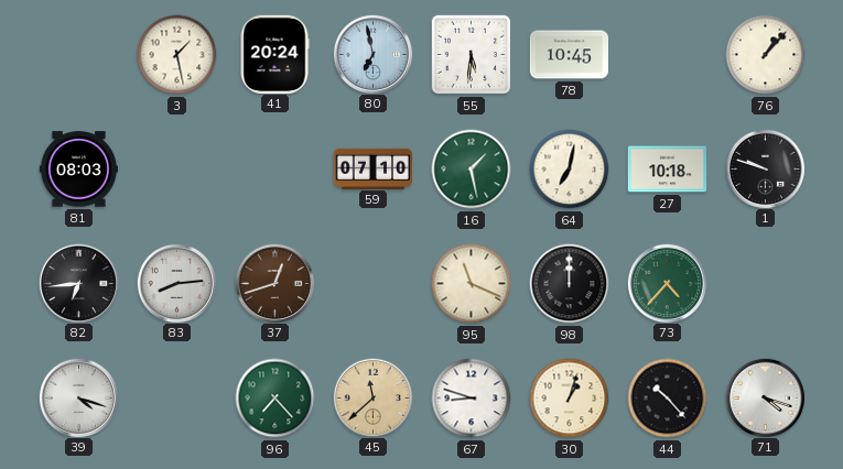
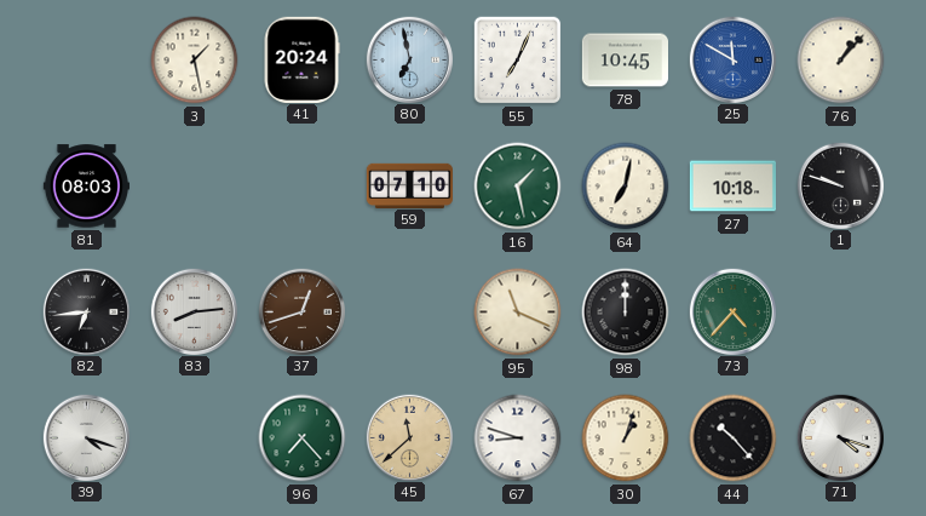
55: 5:31 -> 7:04 (518, 61)
25: none -> 11:50 (732, 59)
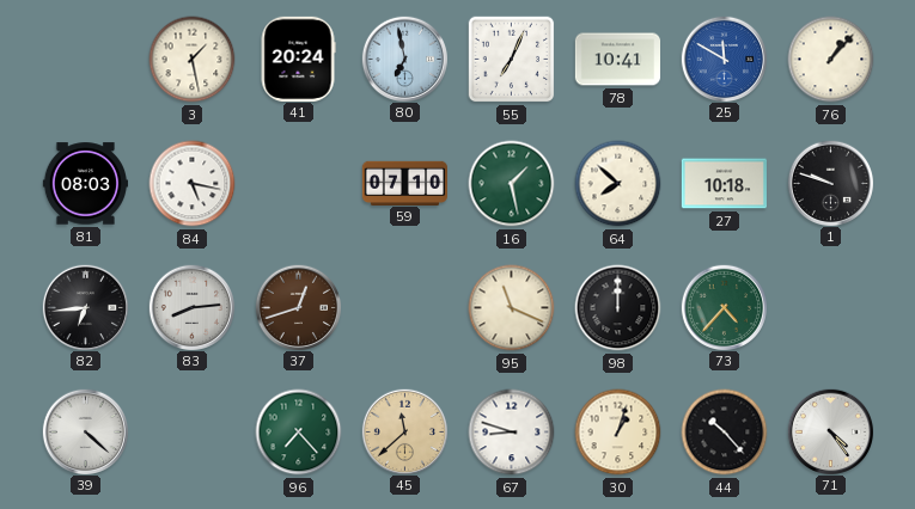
78: 10:45 -> 10:41 (617, 60)
84: none -> 5:17 (193, 184)
64: 7:02 -> 7:52 (618, 184)
39: 4:18 -> 4:22 (85, 431)
71: 4:18 -> 4:24 (830, 431)
